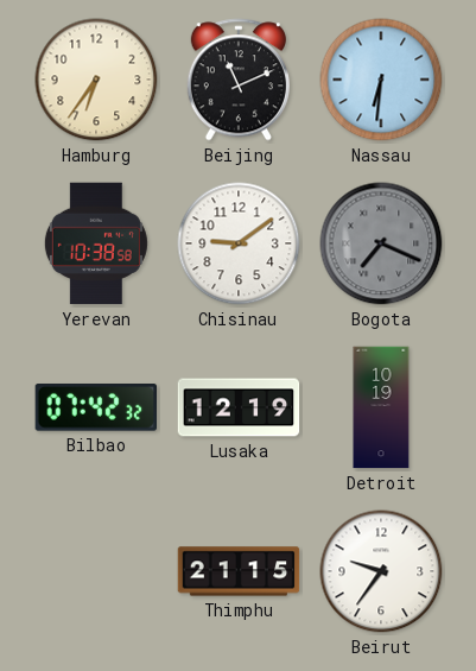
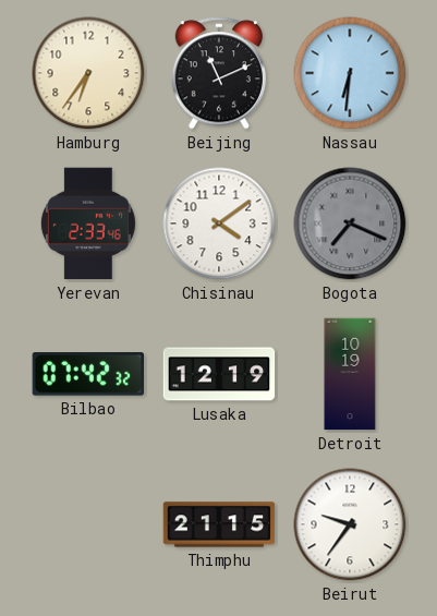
Yerevan: 10:38 -> 2:33 (88, 224)
Chisinau: 9:09 -> 4:09 (219, 224)
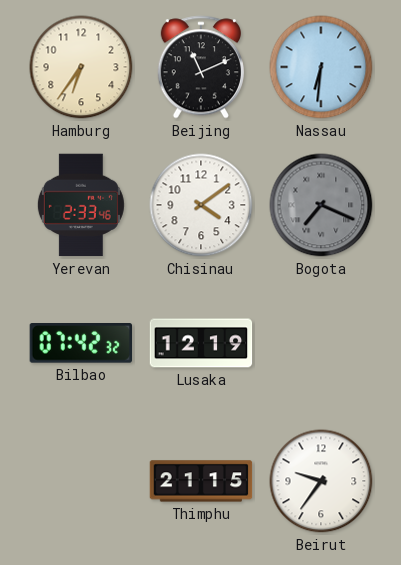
Detroit: 10:19 -> none (350, 374)
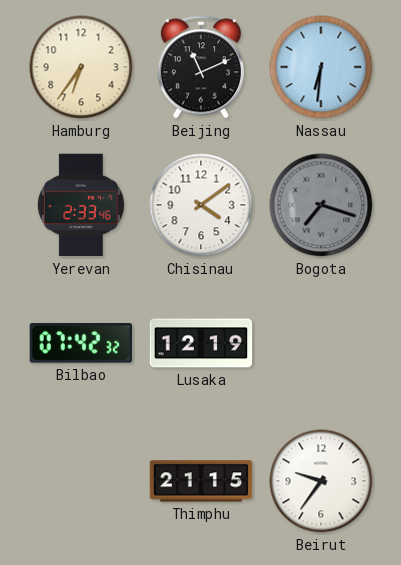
Bogota: 7:19 -> 7:18 (321, 205)
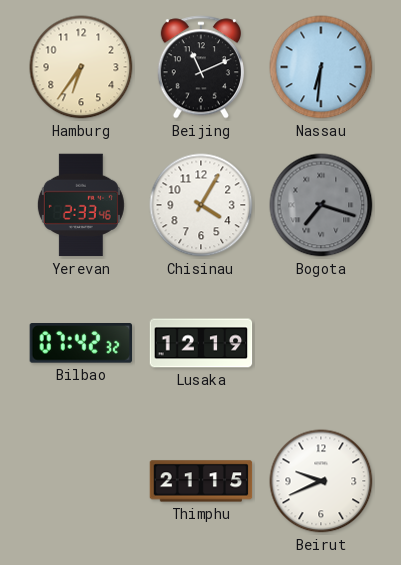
Chisinau: 4:09 -> 4:05 (201, 205)
Beirut: 9:36 -> 9:41 (321, 481)
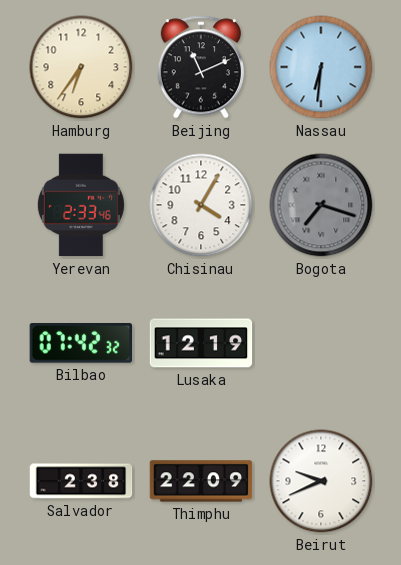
Salvador: none -> 2:38 (81, 481)
Thimphu: 21:15 -> 22:09 (201, 481)
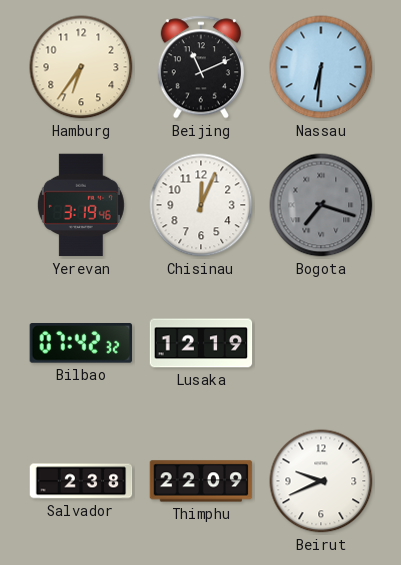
Yerevan: 2:33 -> 3:19 (81, 205)
Chisinau: 4:05 -> 12:04 (201, 205)
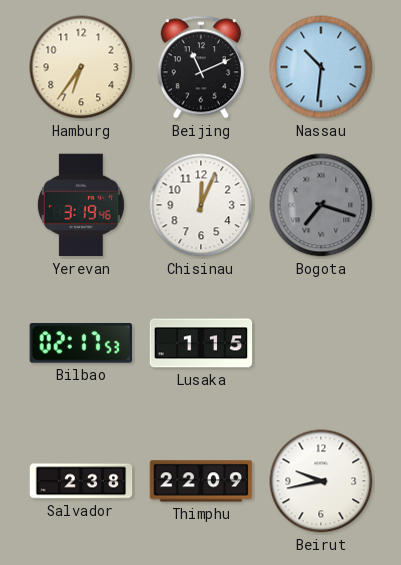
Nassau: 6:31 -> 10:31 (321, 67)
Bilbao: 07:42 -> 02:17 (80, 344)
Lusaka: 12:19 -> 1:15 (201, 343)
Beirut: 9:41 -> 9:43 (321, 481)
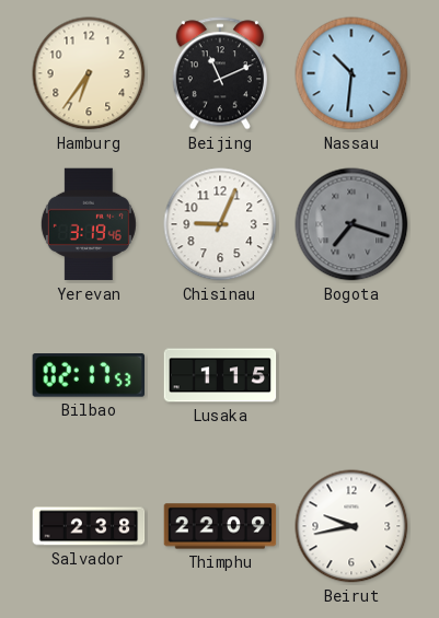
Chisinau: 12:04 -> 9:04 (220, 224)
